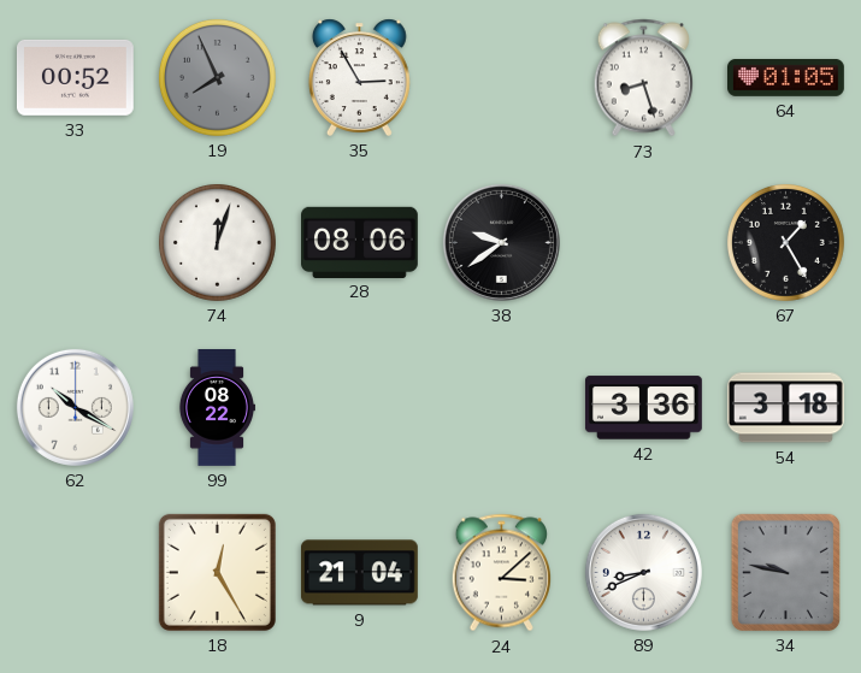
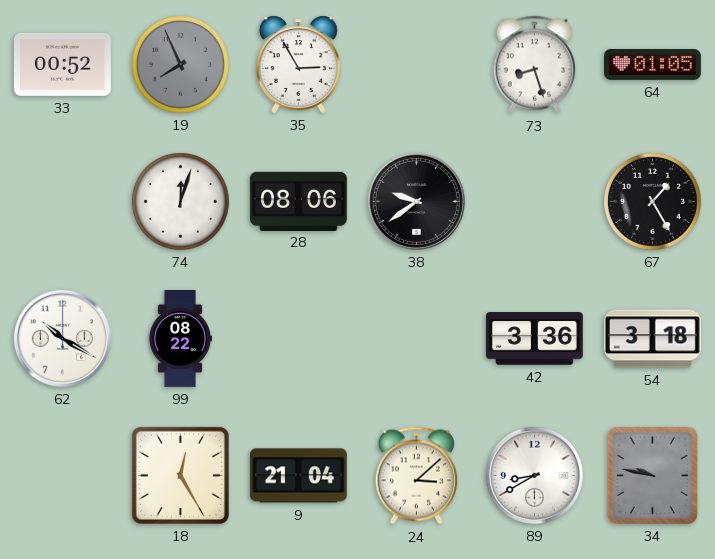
89: 8:41 -> 8:40 (534, 475)
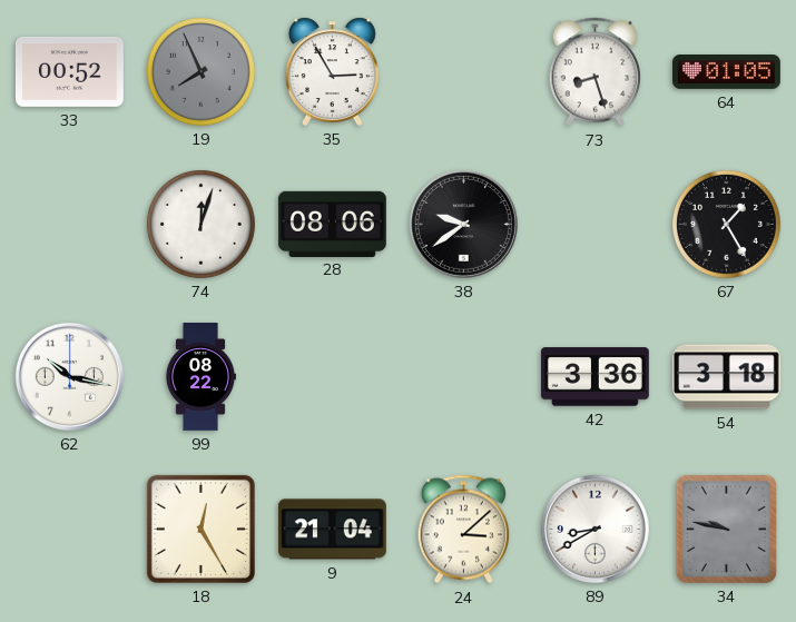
62: 10:20 -> 10:17 (69, 376)
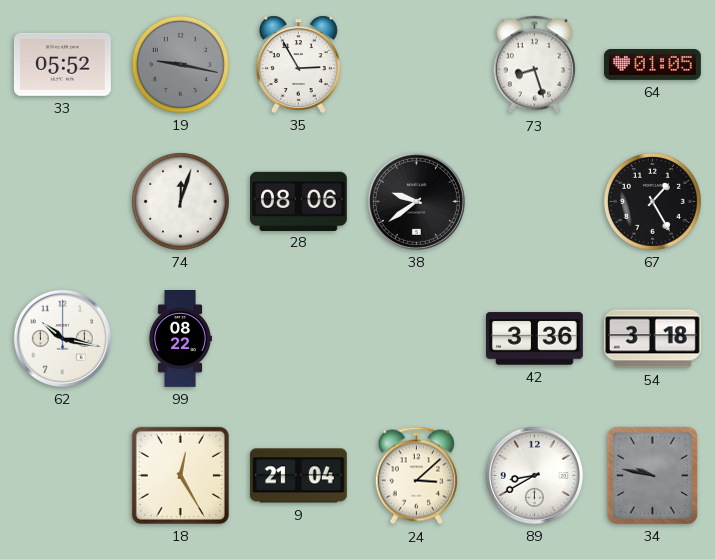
33: 00:52 -> 05:52 (62, 64)
19: 7:56 -> 9:17 (180, 64)
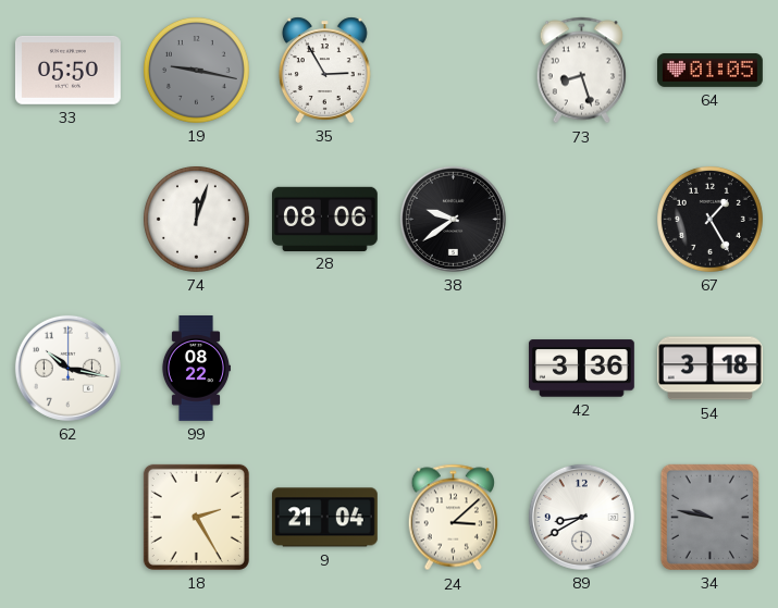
33: 05:52 -> 05:50 (67, 70)
18: 12:25 -> 2:25 (196, 517)
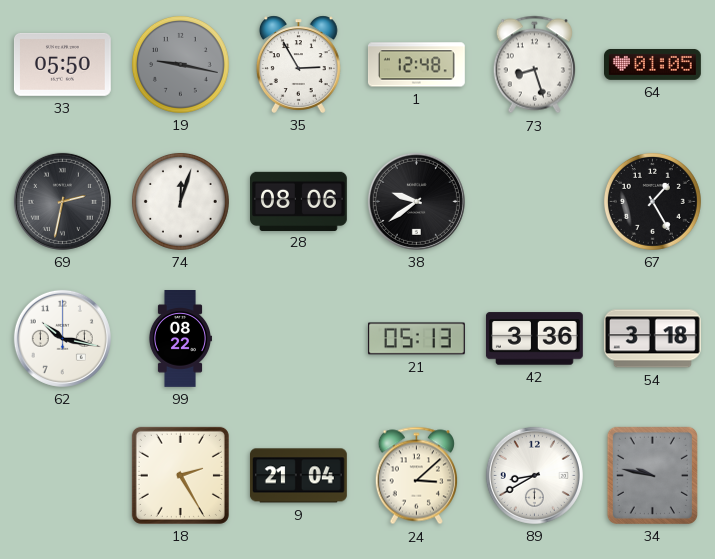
1: none -> 12:48 (416, 65)
69: none -> 2:32 (62, 201)
21: none -> 05:13 (417, 339)
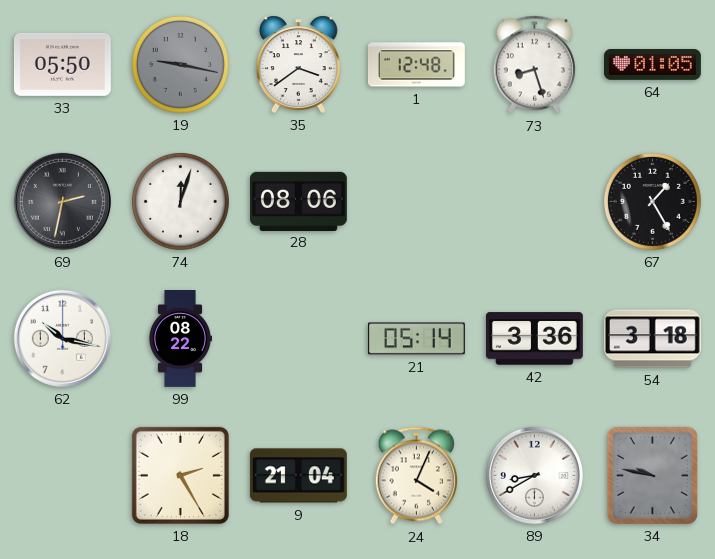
35: 2:55 -> 3:39 (298, 64)
38: 9:39 -> none (416, 201)
21: 05:13 -> 05:14 (417, 339)
24: 3:08 -> 4:04 (416, 476)
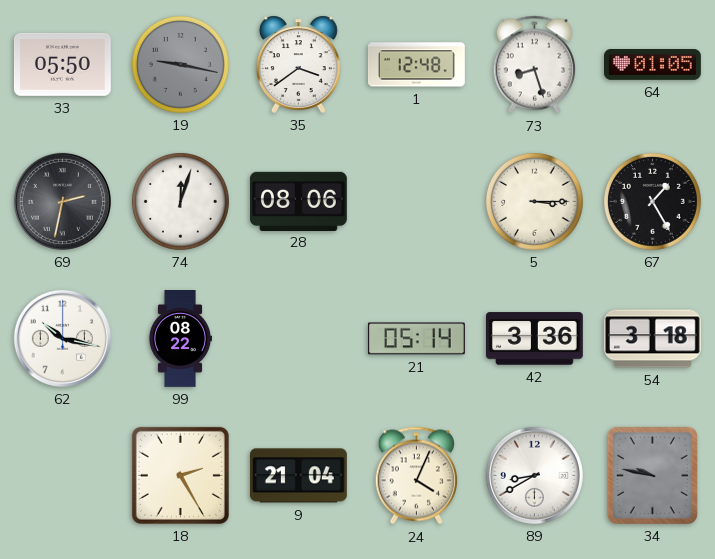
5: none -> 3:15 (534, 201)
